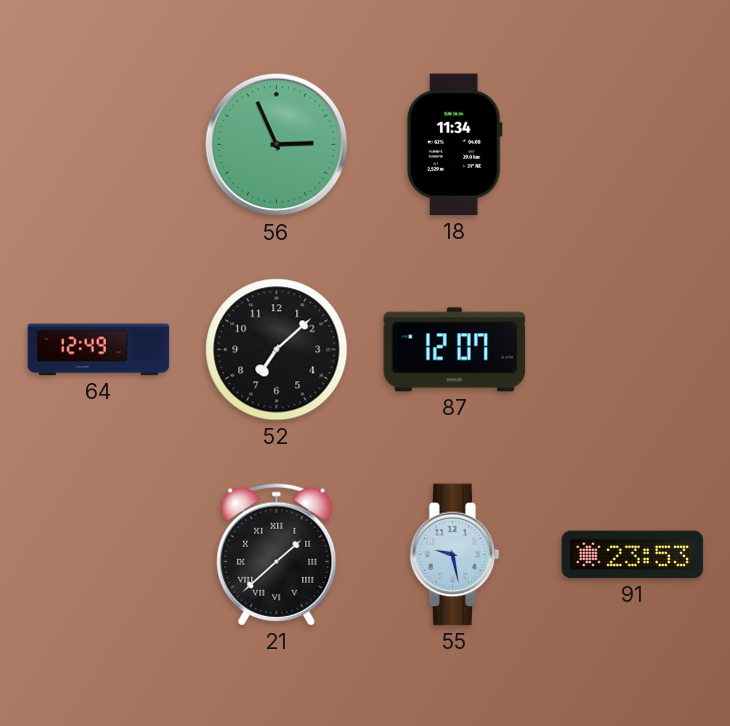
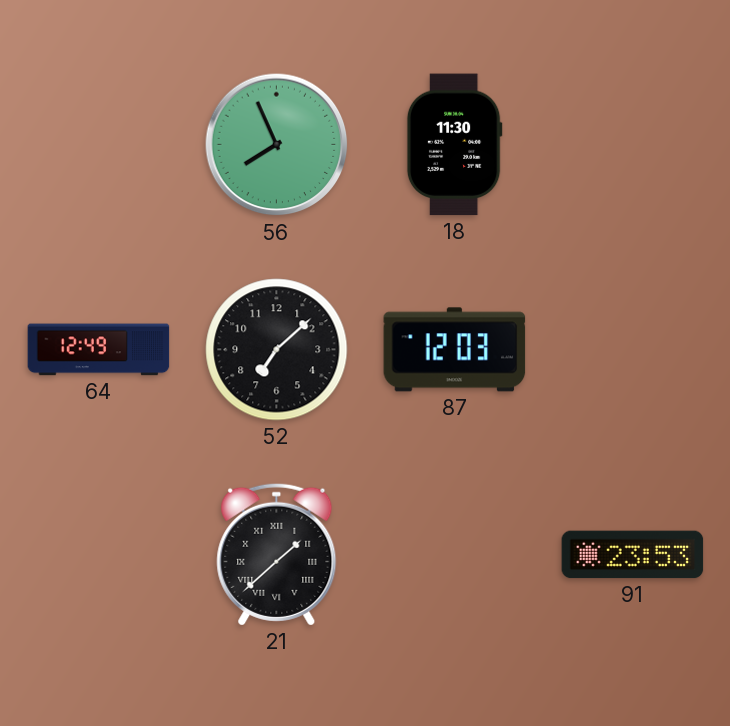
56: 2:56 -> 7:56 (277, 145)
18: 11:34 -> 11:30 (454, 145)
87: 12:07 -> 12:03 (455, 350)
55: 9:28 -> none (455, 555)
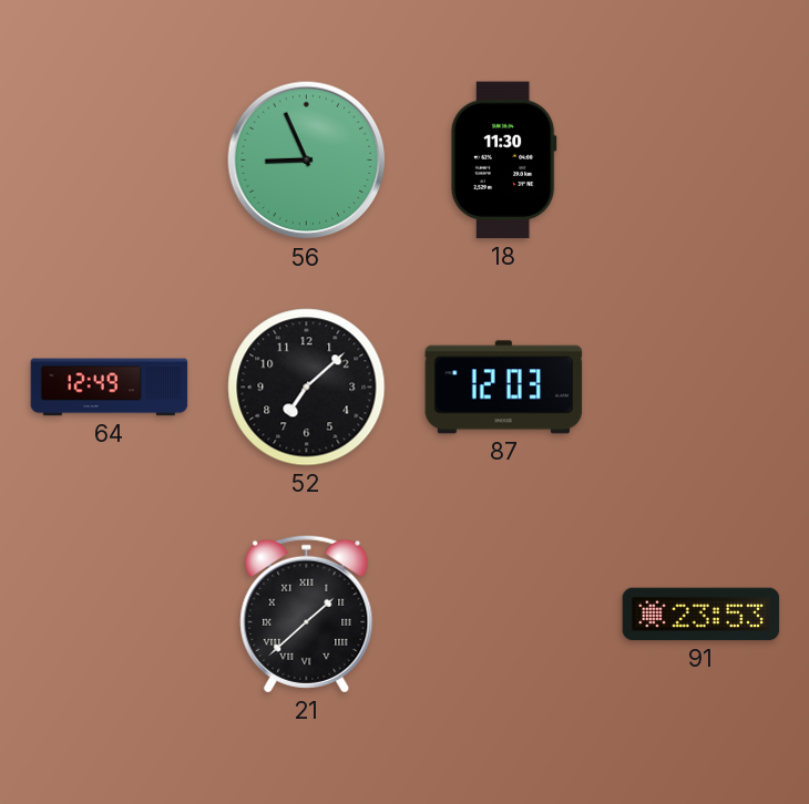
56: 7:56 -> 8:56 (307, 161)
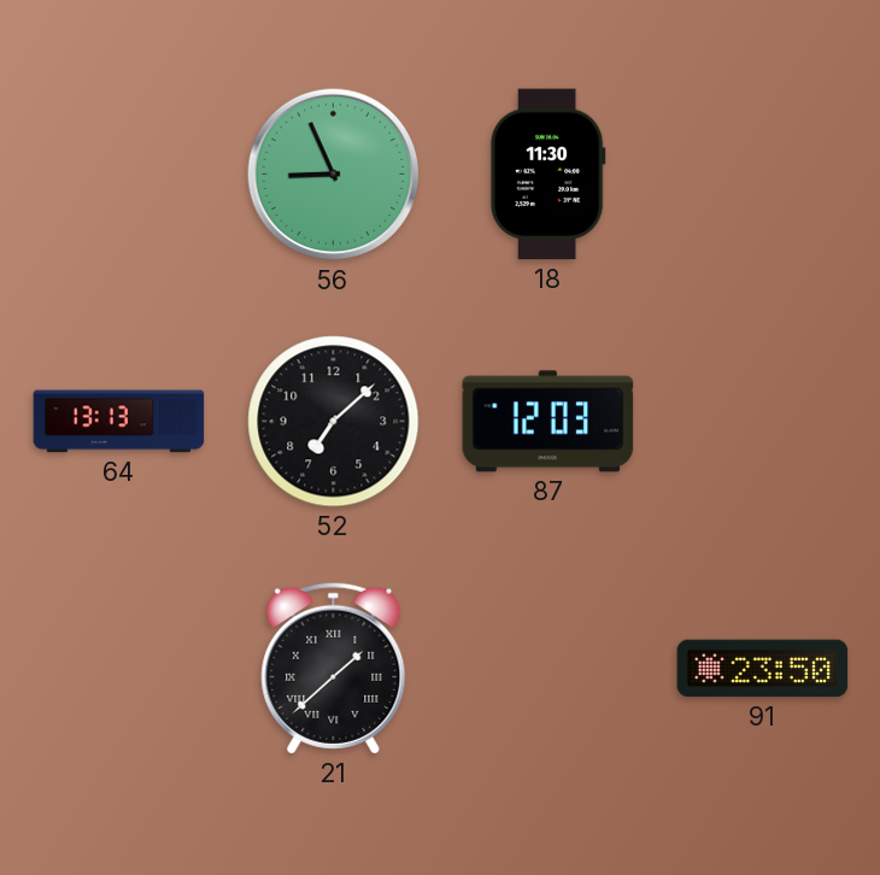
64: 12:49 -> 13:13 (119, 422)
91: 23:53 -> 23:50 (763, 669)
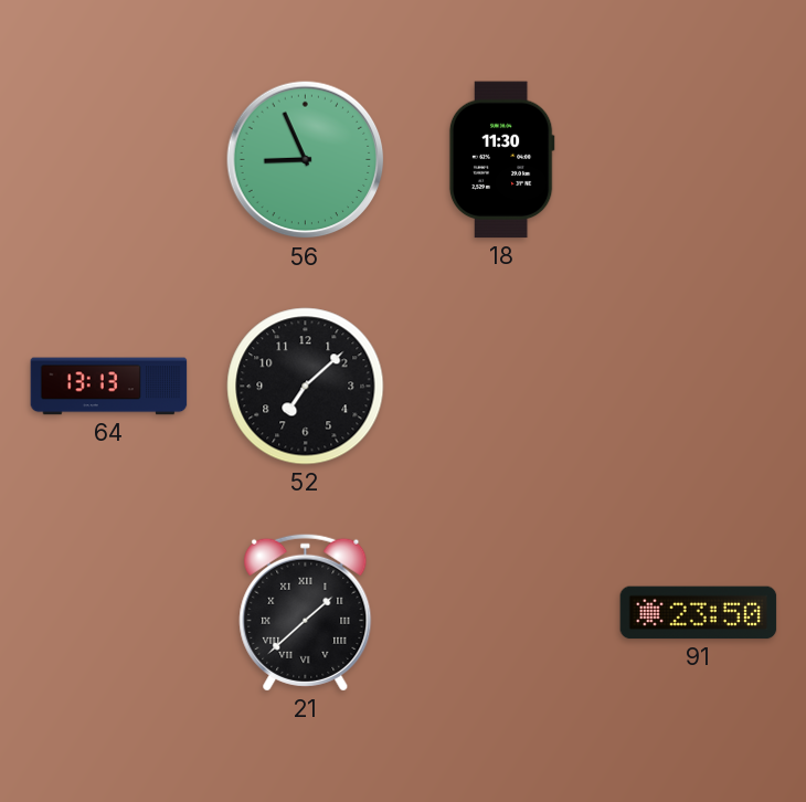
87: 12:03 -> none (548, 422)
